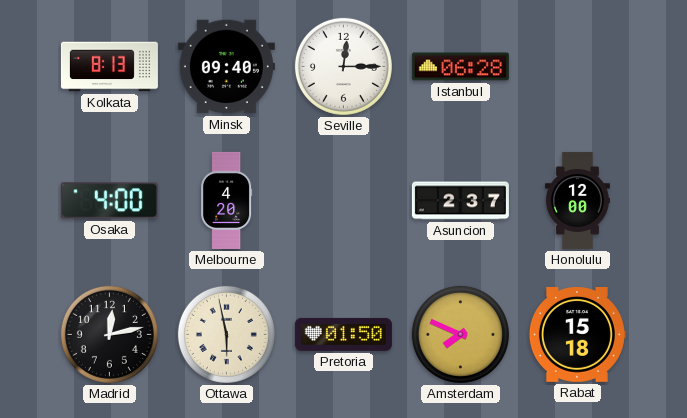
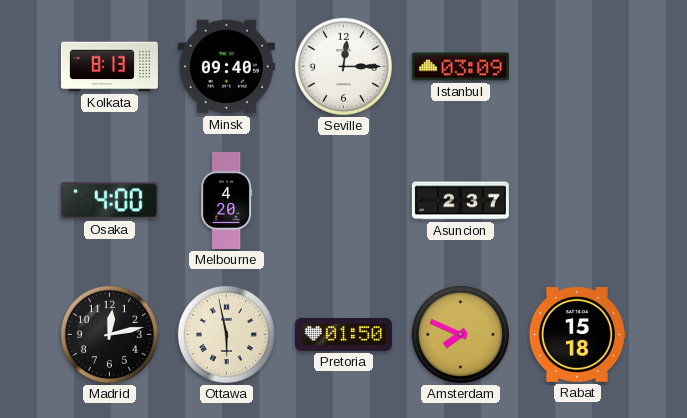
Istanbul: 06:28 -> 03:09 (460, 67)
Honolulu: 12:00 -> none (577, 200)
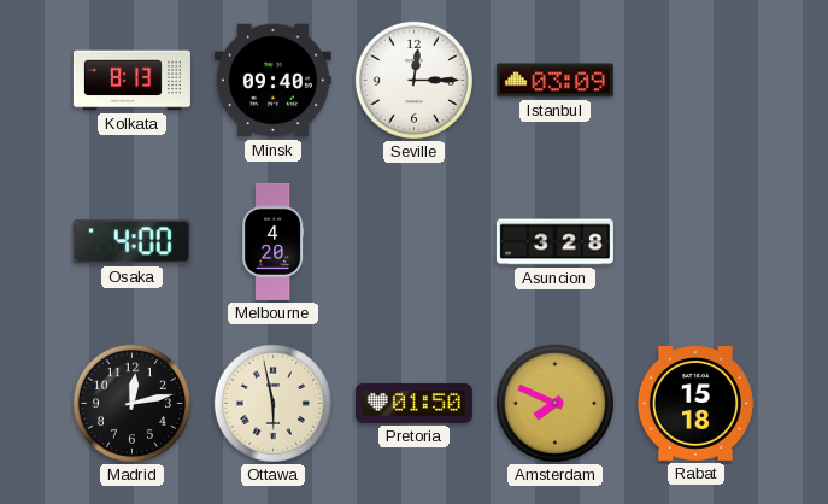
Asuncion: 2:37 -> 3:28 (554, 242)
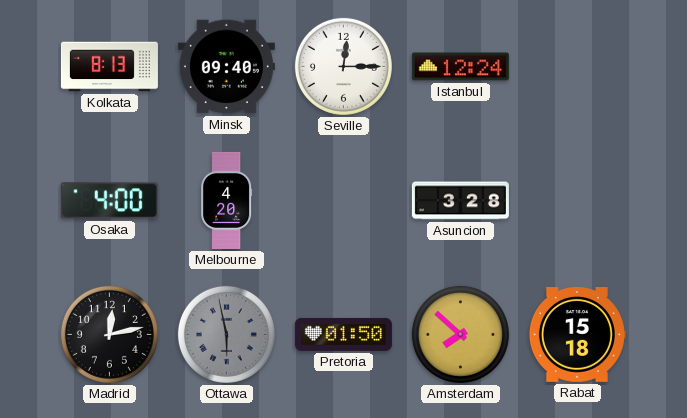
Istanbul: 03:09 -> 12:24 (460, 67)
Ottawa dial: cream -> grey (226, 334)
Amsterdam: 7:49 -> 7:52 (460, 334)
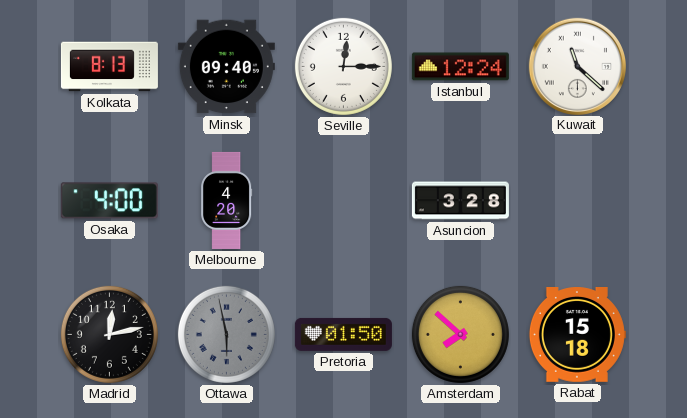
Kuwait: none -> 11:22 (577, 66)
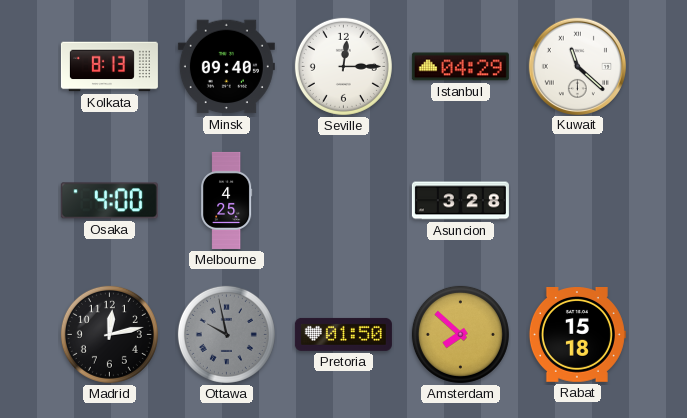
Istanbul: 12:24 -> 04:29 (460, 67)
Melbourne: 4:20 -> 4:25 (226, 200)
Ottawa: 5:58 -> 9:58 (226, 334)
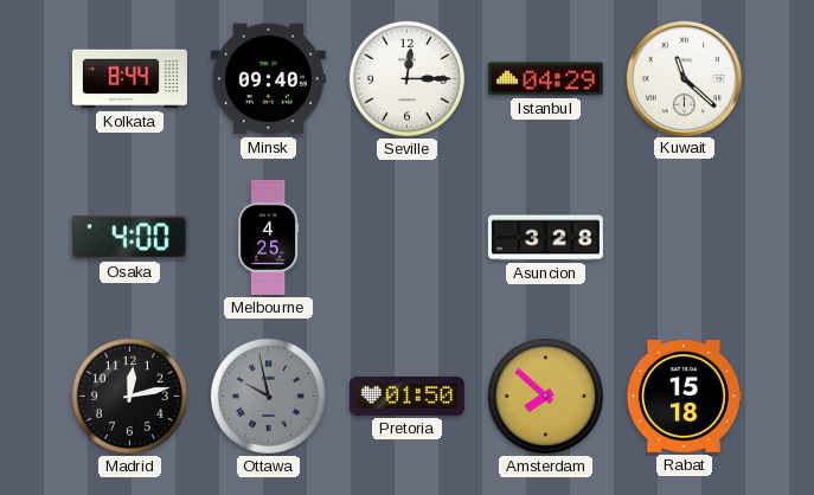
Kolkata: 8:13 -> 8:44 (129, 79)
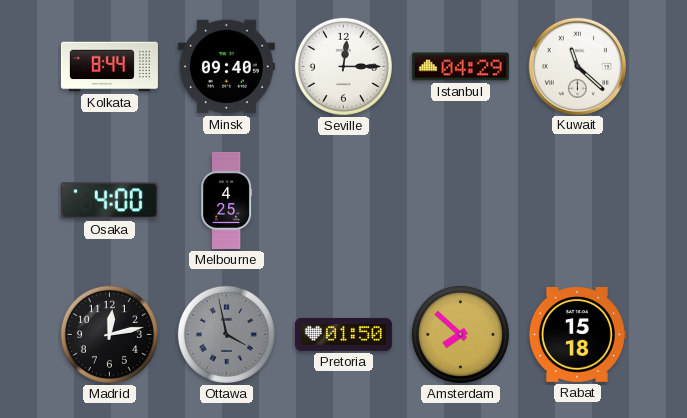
Asuncion: 3:28 -> none (545, 238)
Ottawa: 9:58 -> 3:58 (226, 334)
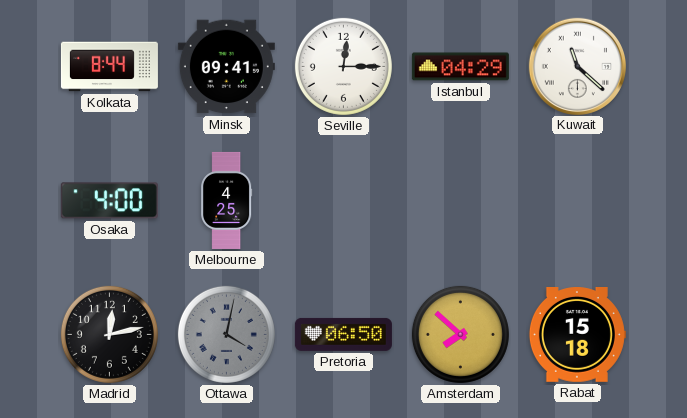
Minsk: 09:40 -> 09:41 (226, 67)
Ottawa: 3:58 -> 4:02 (226, 334)
Pretoria: 01:50 -> 06:50 (343, 334)
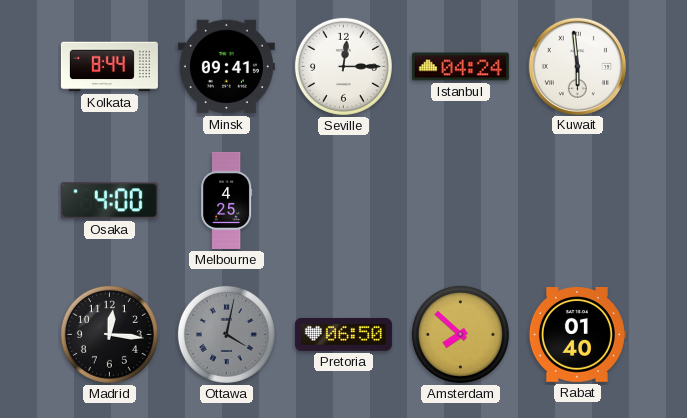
Istanbul: 04:29 -> 04:24 (460, 67)
Kuwait: 11:22 -> 5:59 (577, 66)
Madrid: 12:13 -> 12:16 (109, 334)
Rabat: 15:18 -> 01:40 (577, 335)
